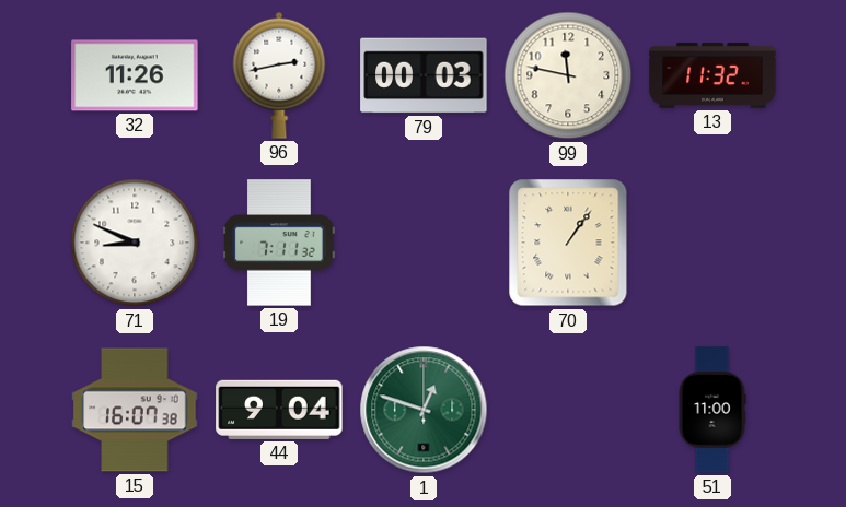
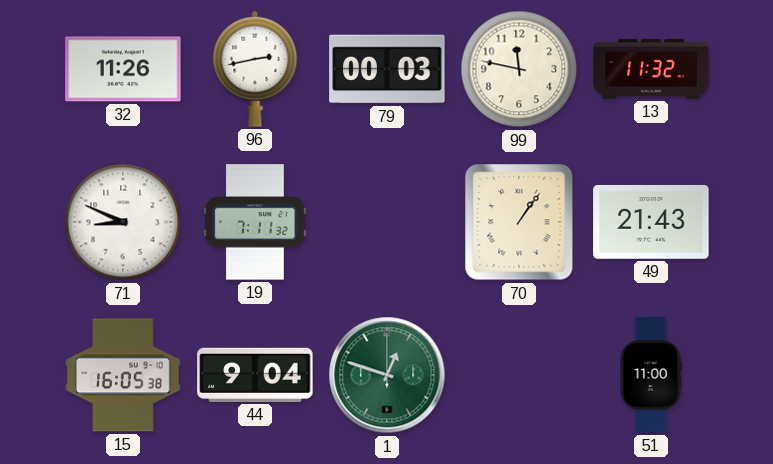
49: none -> 21:43 (651, 222)
15: 16:07 -> 16:05 (123, 375)
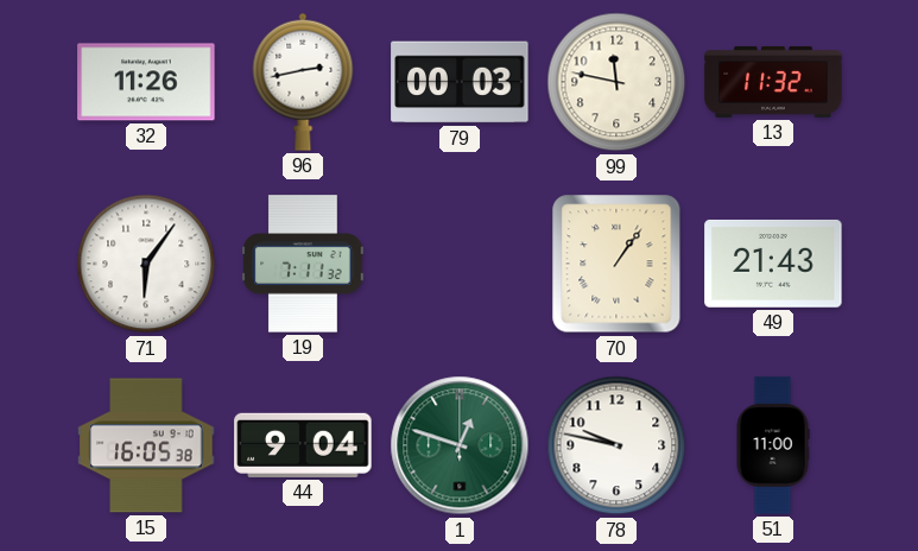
71: 8:49 -> 6:06 (146, 264)
78: none -> 9:47 (616, 445)
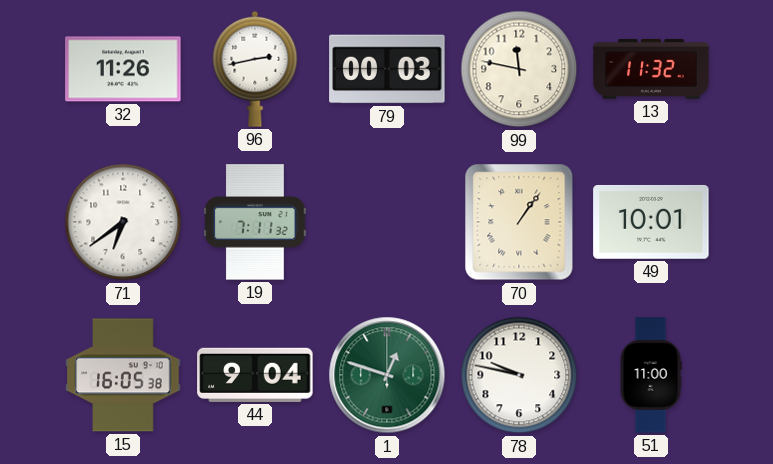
71: 6:06 -> 6:39 (123, 222)
49: 21:43 -> 10:01 (651, 222)
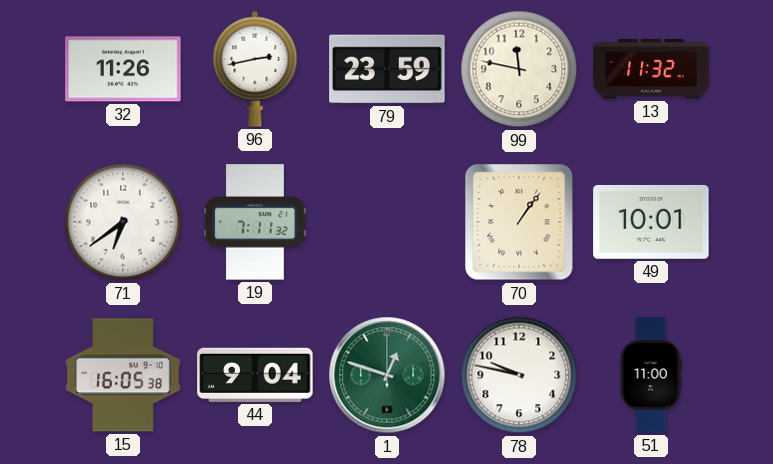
79: 00:03 -> 23:59 (387, 69)
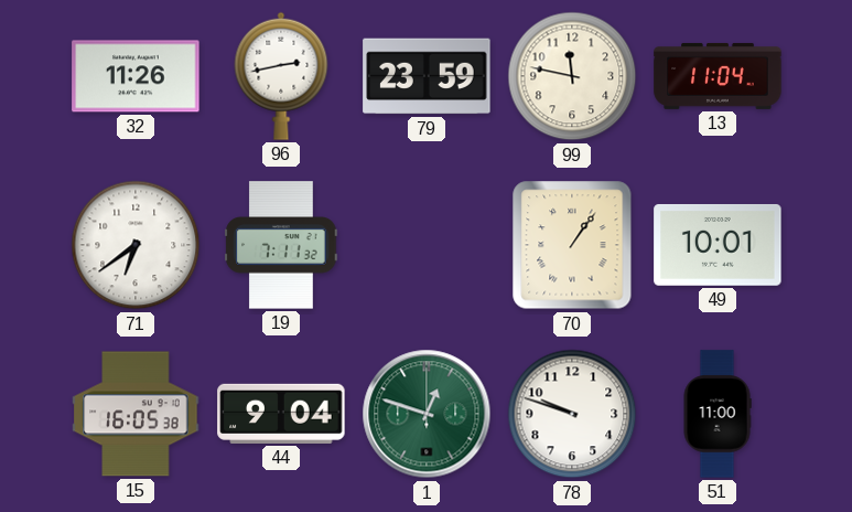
13: 11:32 -> 11:04 (718, 76)
78: 9:47 -> 9:48 (572, 414)
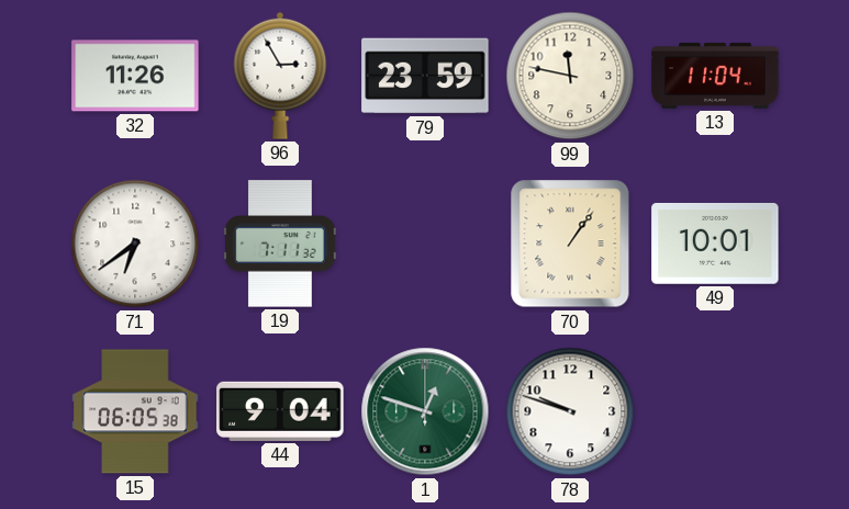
96: 2:43 -> 2:55 (280, 76)
15: 16:05 -> 06:05 (135, 411)
51: 11:00 -> none (718, 414)
